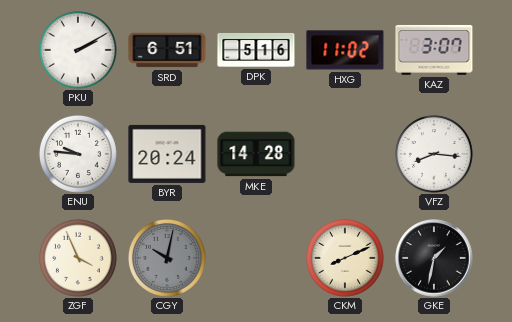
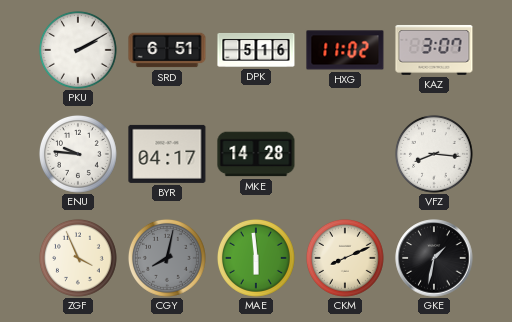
BYR: 20:24 -> 04:17 (167, 154)
CGY: 10:02 -> 8:02 (167, 258)
MAE: none -> 5:59 (256, 258)
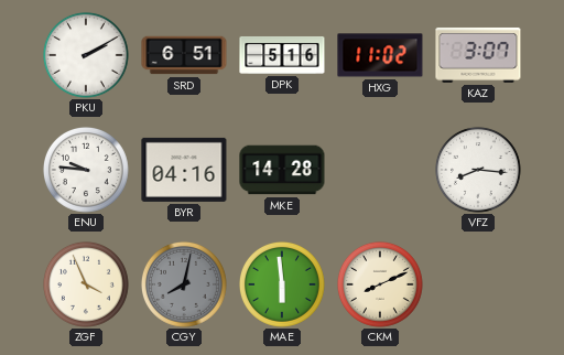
BYR: 04:17 -> 04:16 (184, 170)
GKE: 1:32 -> none (434, 258)
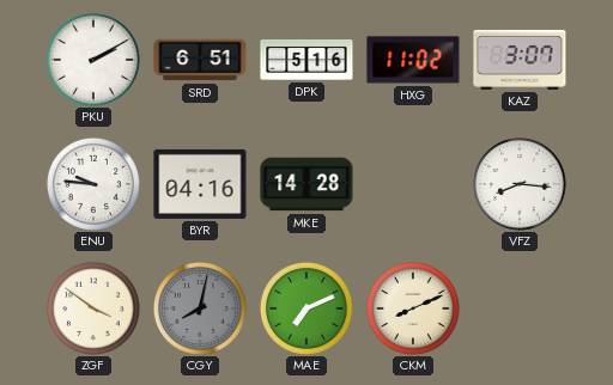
ZGF: 3:56 -> 3:51 (93, 308)
MAE: 5:59 -> 7:11 (306, 308)
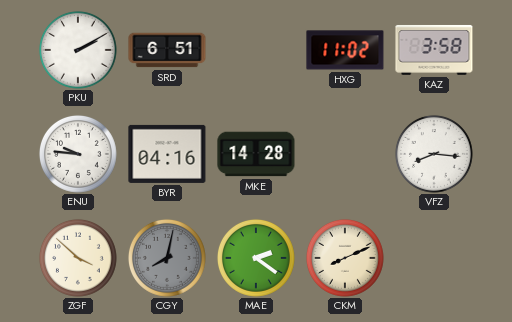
DPK: 5:16 -> none (306, 60)
KAZ: 3:07 -> 3:58 (434, 50)
ZGF: 3:51 -> 3:52 (78, 258)
MAE: 7:11 -> 2:21 (256, 258)
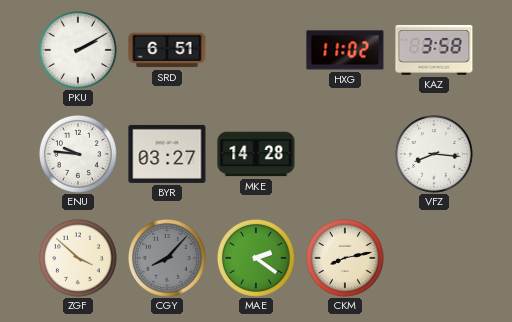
BYR: 04:16 -> 03:27 (167, 154)
CGY: 8:02 -> 8:07 (167, 258)
CKM: 8:11 -> 8:13 (345, 258)
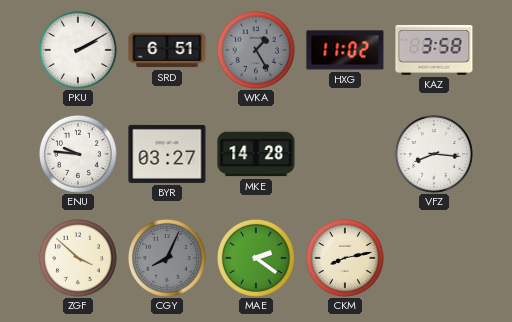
WKA: none -> 1:25 (256, 50)
CGY: 8:07 -> 8:04 (167, 258)
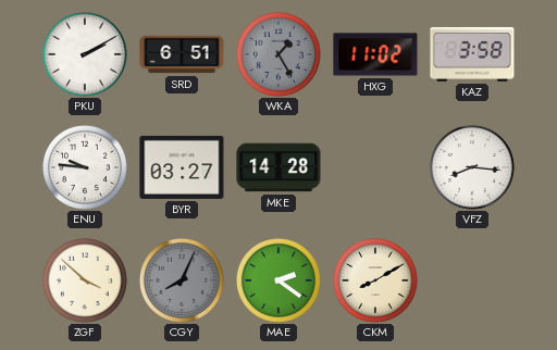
CKM: 8:13 -> 8:10 (375, 280)
